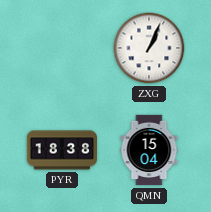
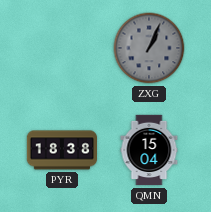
ZXG dial: white -> grey (149, 48)
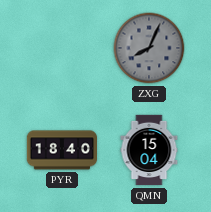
ZXG: 1:04 -> 8:04 (149, 48)
PYR: 18:38 -> 18:40 (62, 150)
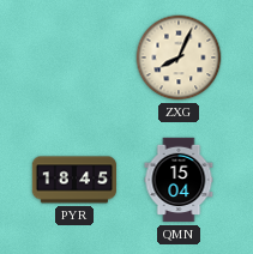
ZXG dial: grey -> cream (179, 58)
PYR: 18:40 -> 18:45 (74, 180)
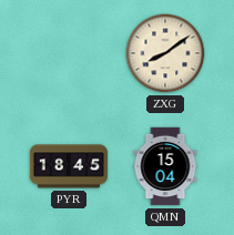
ZXG: 8:04 -> 8:09 (165, 53)
